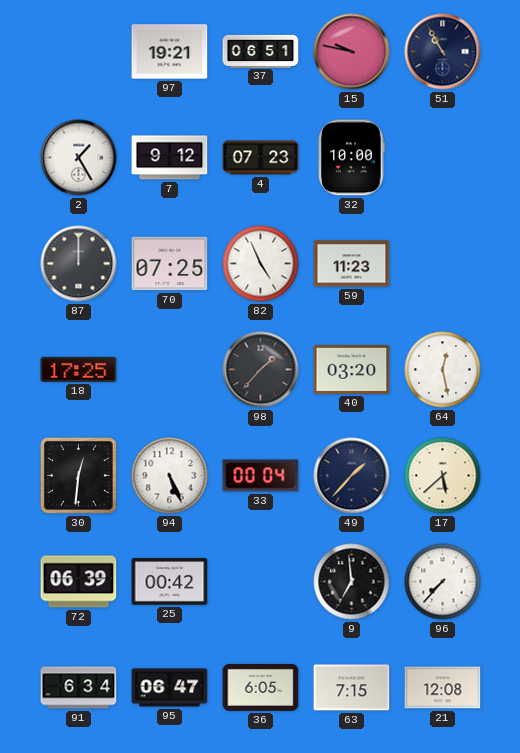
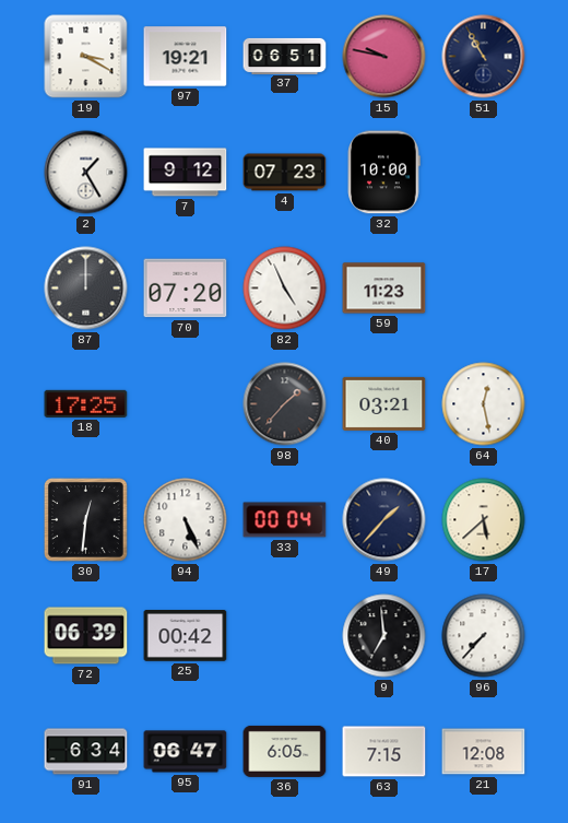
19: none -> 3:20 (86, 57)
70: 07:25 -> 07:20 (186, 289)
40: 03:20 -> 03:21 (384, 403)
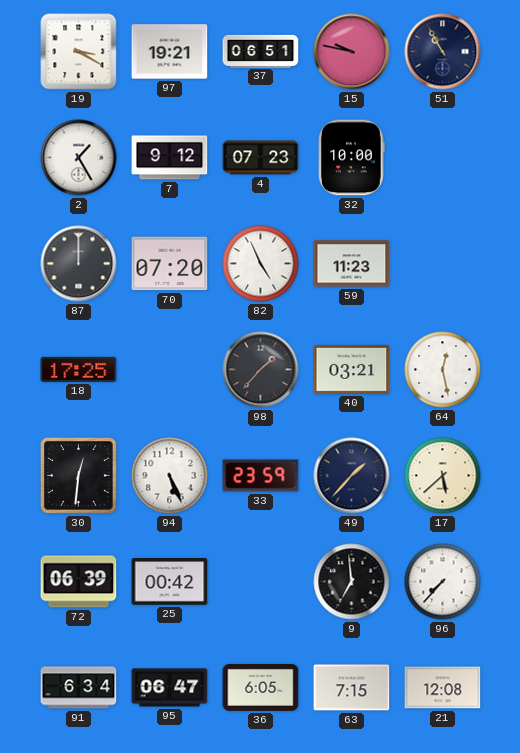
33: 00:04 -> 23:59 (261, 476)
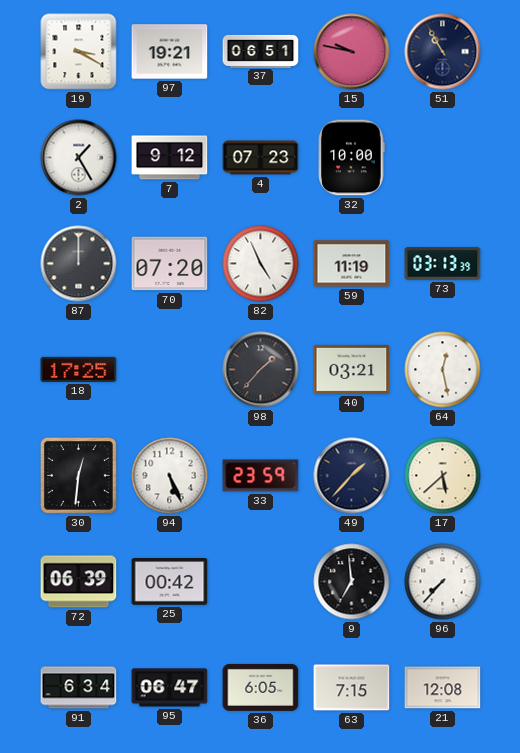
59: 11:23 -> 11:19 (352, 264)
73: none -> 03:13 (443, 264)
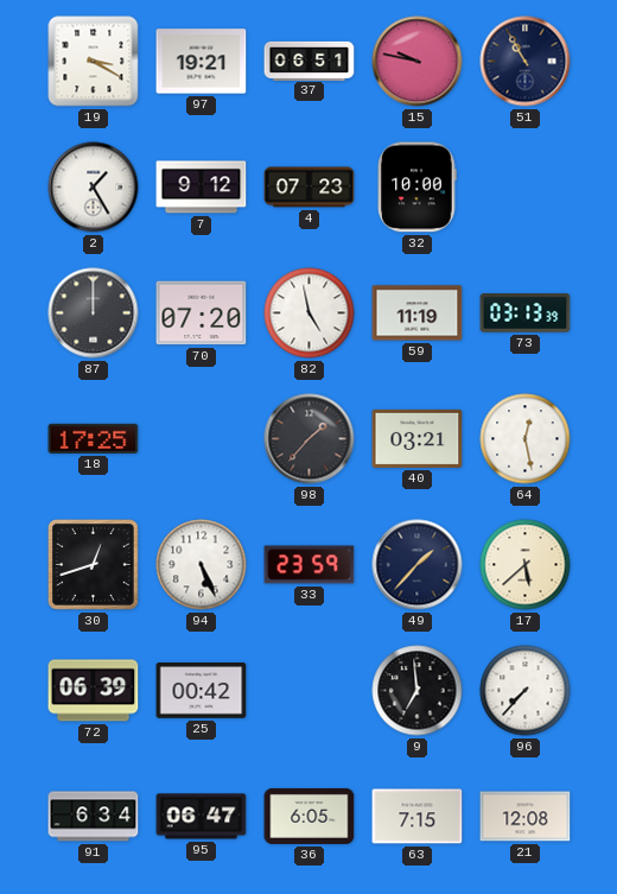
82: 4:56 -> 4:58 (310, 313)
30: 12:31 -> 12:42 (93, 564)
